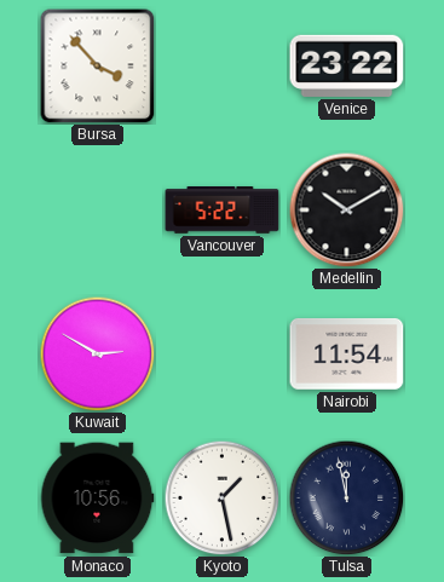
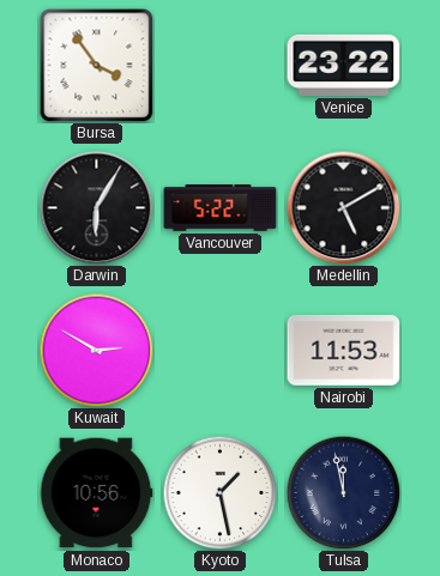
Bursa: 3:53 -> 3:54 (96, 65)
Darwin: none -> 6:05 (96, 207)
Medellin: 10:10 -> 5:10 (343, 207)
Nairobi: 11:54 -> 11:53 (344, 350)
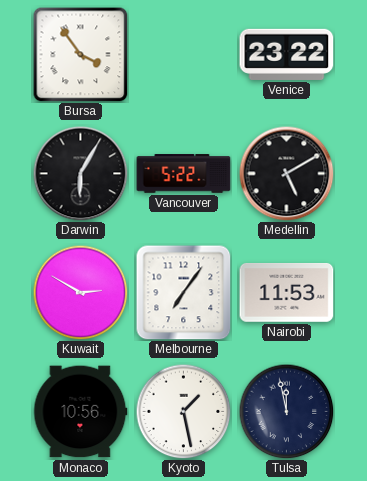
Melbourne: none -> 7:06 (184, 293)
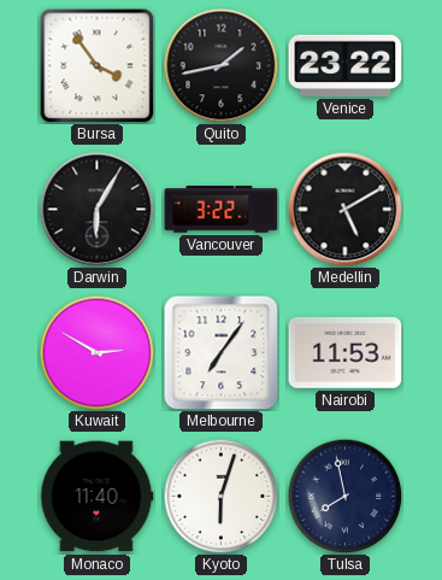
Quito: none -> 1:43 (220, 65)
Vancouver: 5:22 -> 3:22 (222, 210)
Monaco: 10:56 -> 11:40 (98, 497)
Kyoto: 1:28 -> 6:03 (220, 496)
Tulsa: 11:58 -> 7:58 (344, 496)
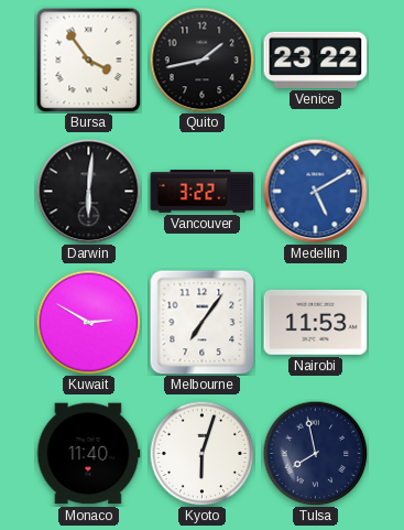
Darwin: 6:05 -> 6:01 (88, 191)
Medellin dial: black -> blue (315, 191)
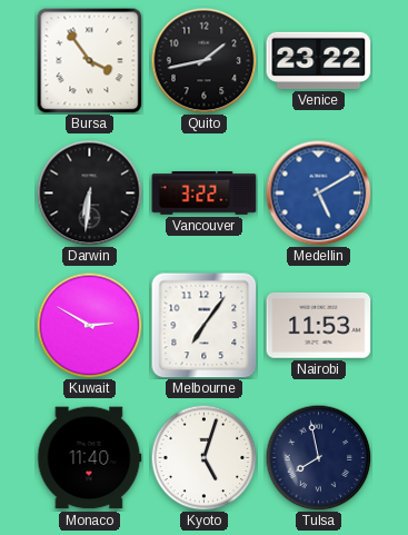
Darwin: 6:01 -> 6:31 (89, 192)
Kyoto: 6:03 -> 5:03 (203, 457)
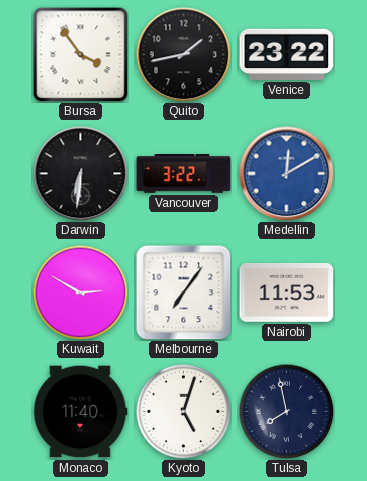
Medellin: 5:10 -> 12:10 (286, 173)
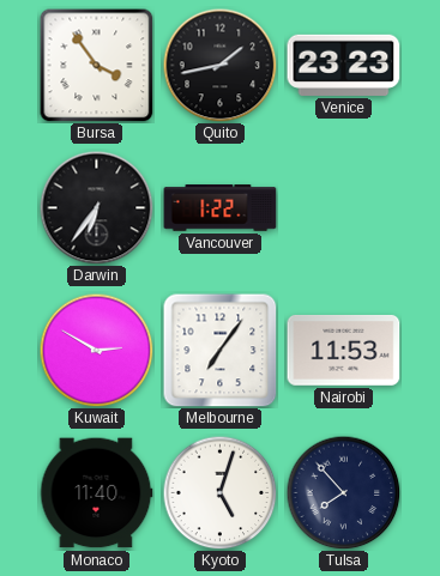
Venice: 23:22 -> 23:23 (344, 65)
Darwin: 6:31 -> 6:36 (96, 207)
Vancouver: 3:22 -> 1:22 (221, 208)
Medellin: 12:10 -> none (286, 173)
Tulsa: 7:58 -> 7:53 (343, 492)
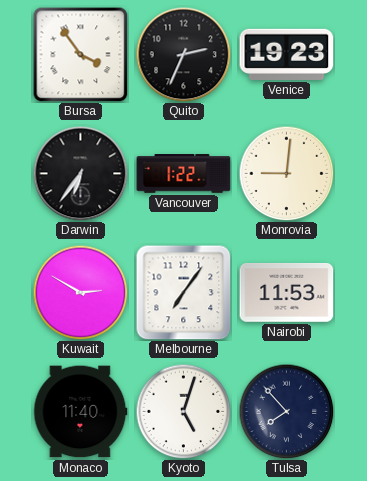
Quito: 1:43 -> 2:34 (183, 54)
Venice: 23:23 -> 19:23 (287, 54)
Monrovia: none -> 9:01 (286, 173)
